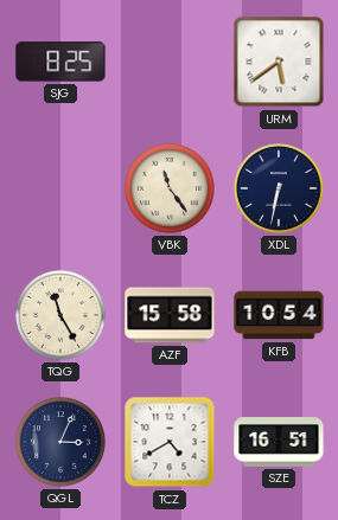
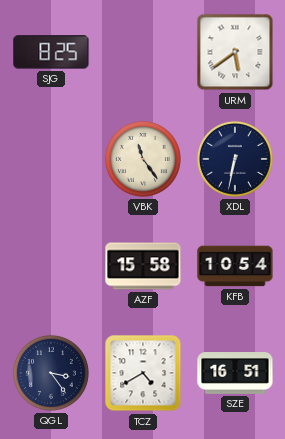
TQG: 11:25 -> none (60, 315)
QGL: 3:04 -> 3:24 (51, 373)
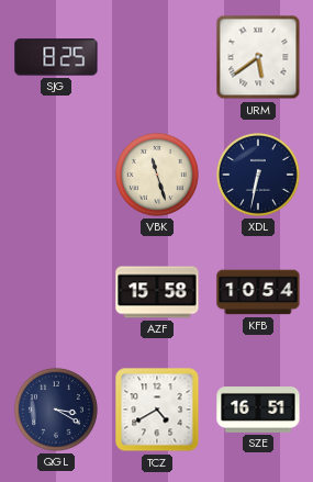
VBK: 11:24 -> 11:27 (157, 175)
QGL: 3:24 -> 3:20 (56, 410)
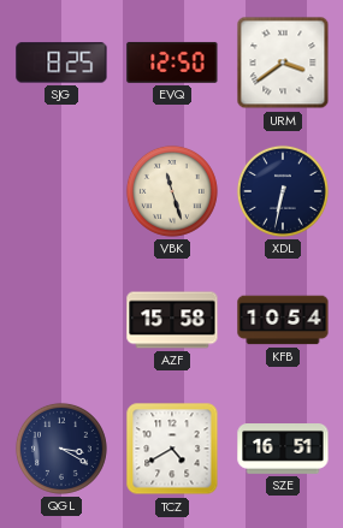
EVQ: none -> 12:50 (172, 63)
URM: 5:39 -> 3:39 (283, 63)
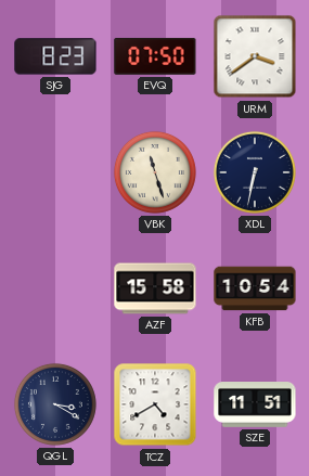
SJG: 8:25 -> 8:23 (55, 56)
EVQ: 12:50 -> 07:50 (155, 56)
SZE: 16:51 -> 11:51 (255, 406)
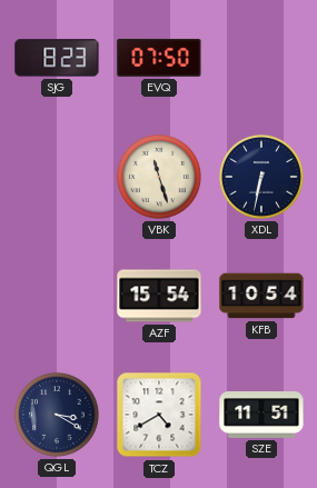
URM: 3:39 -> none (255, 56)
AZF: 15:58 -> 15:54 (159, 296)
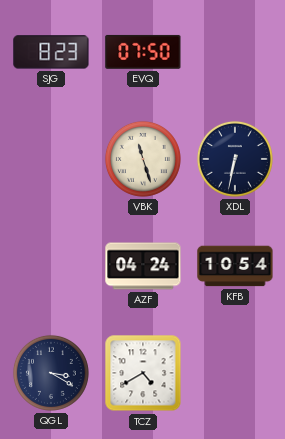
AZF: 15:54 -> 04:24 (143, 266)
SZE: 11:51 -> none (261, 416)
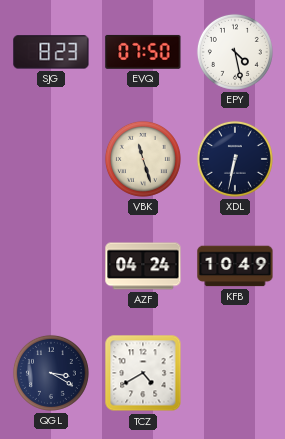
EPY: none -> 4:28 (235, 52)
KFB: 10:54 -> 10:49 (235, 266)
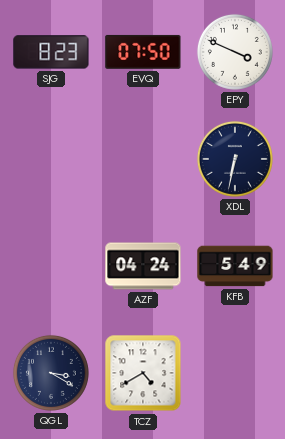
EPY: 4:28 -> 3:49 (235, 52)
VBK: 11:27 -> none (143, 159)
KFB: 10:49 -> 5:49 (235, 266)
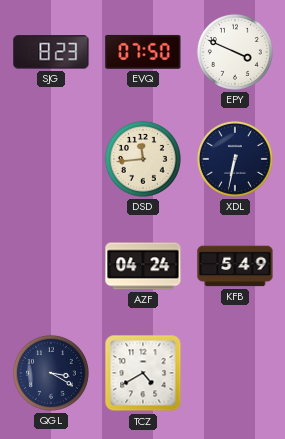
DSD: none -> 11:44 (143, 159)
